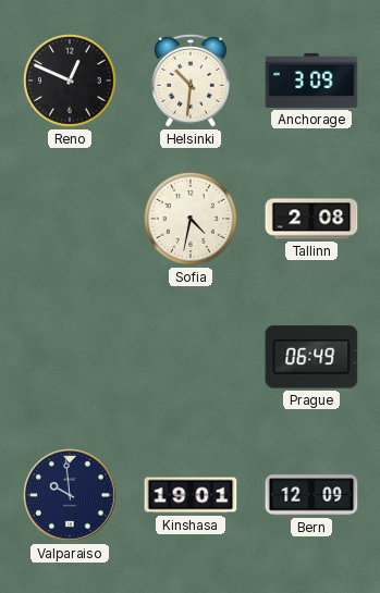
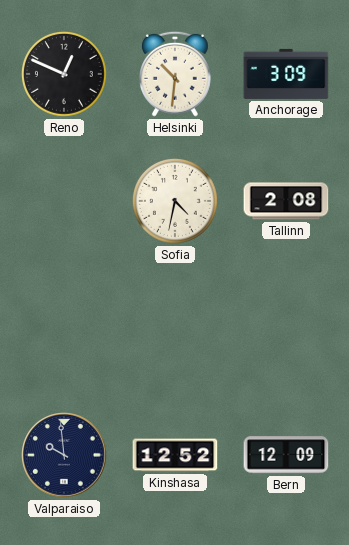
Prague: 06:49 -> none (311, 357)
Kinshasa: 19:01 -> 12:52 (175, 455)
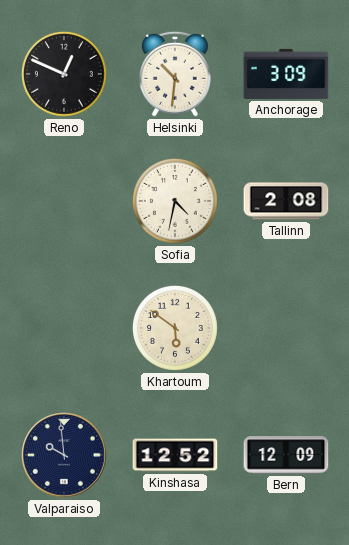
Khartoum: none -> 5:51 (175, 328)
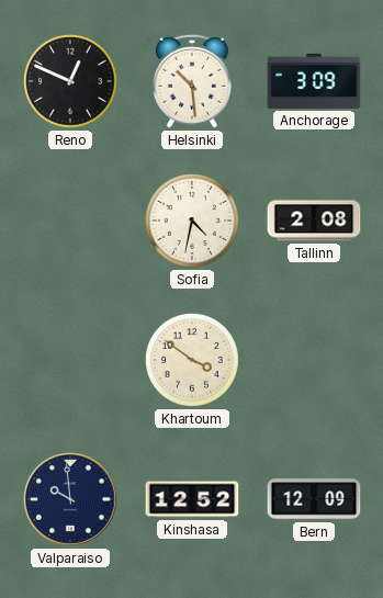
Helsinki: 10:31 -> 10:29 (192, 81)
Khartoum: 5:51 -> 3:51 (192, 360)
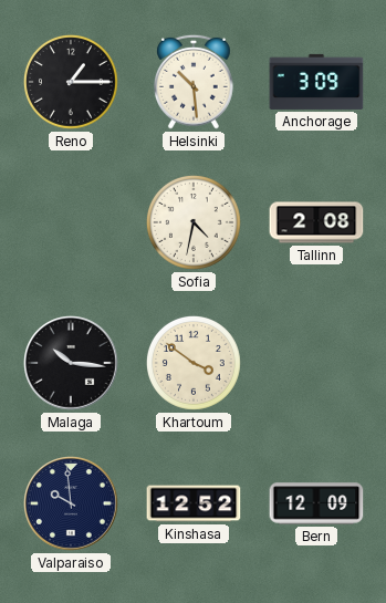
Reno: 12:49 -> 1:15 (71, 82)
Malaga: none -> 10:16 (71, 363)
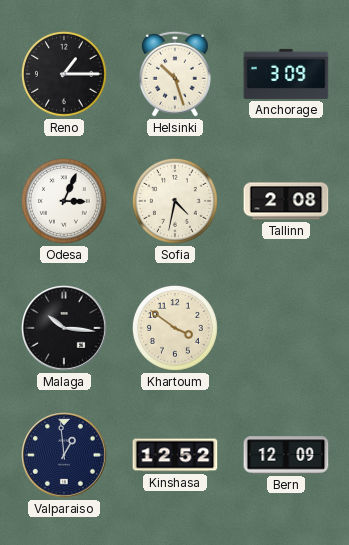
Helsinki: 10:29 -> 10:27 (175, 74)
Odesa: none -> 3:04 (64, 201)
Valparaiso: 9:59 -> 12:59 (64, 455)
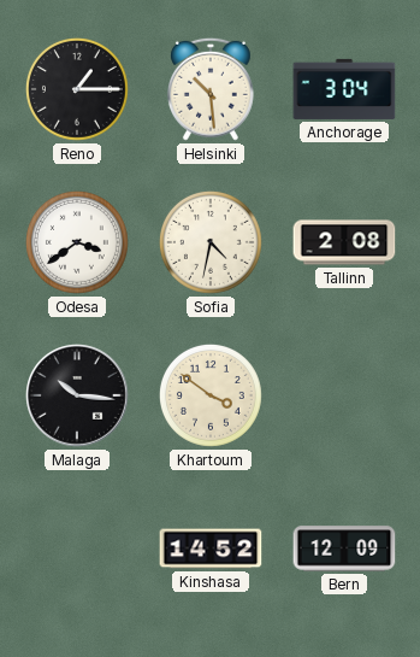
Helsinki: 10:27 -> 10:29 (211, 89)
Anchorage: 3:09 -> 3:04 (344, 89)
Odesa: 3:04 -> 3:39 (77, 242)
Valparaiso: 12:59 -> none (64, 455)
Kinshasa: 12:52 -> 14:52 (211, 549)
